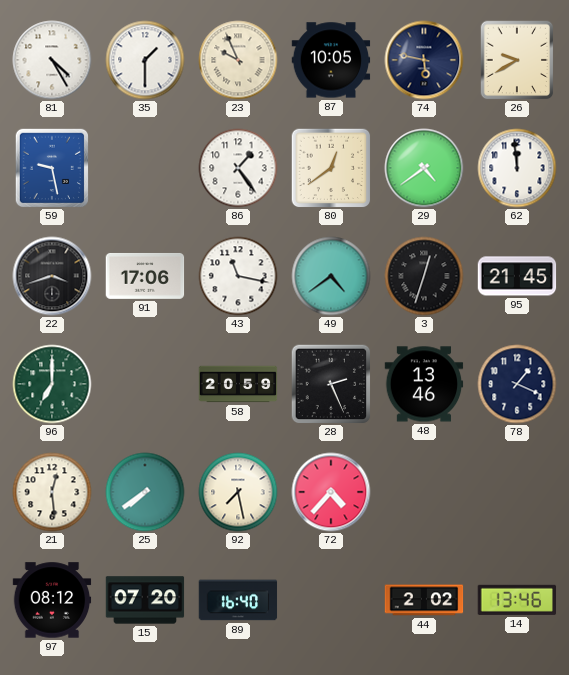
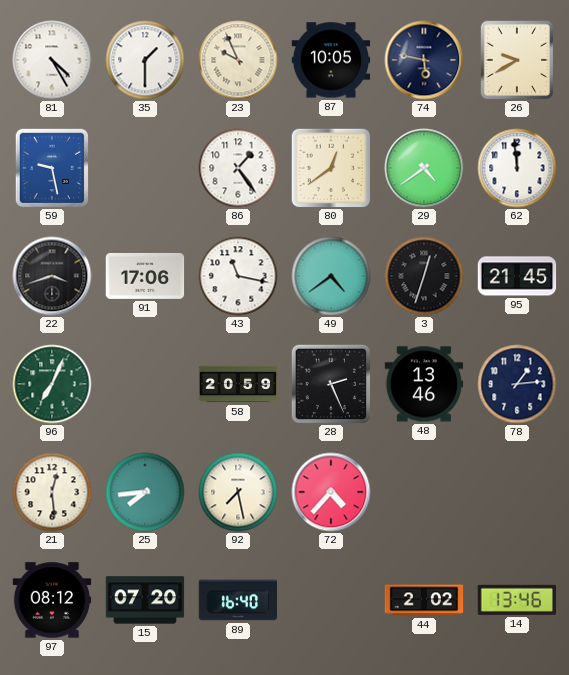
96: 7:00 -> 7:04 (52, 384)
78: 1:19 -> 1:14 (517, 384)
25: 7:39 -> 7:44 (145, 492)
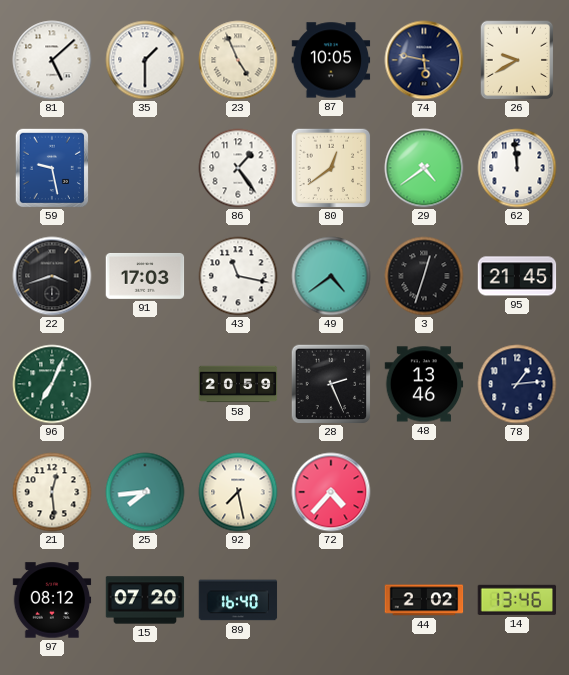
81: 4:25 -> 5:08 (52, 60)
23: 9:56 -> 4:56 (238, 60)
91: 17:06 -> 17:03 (145, 276)
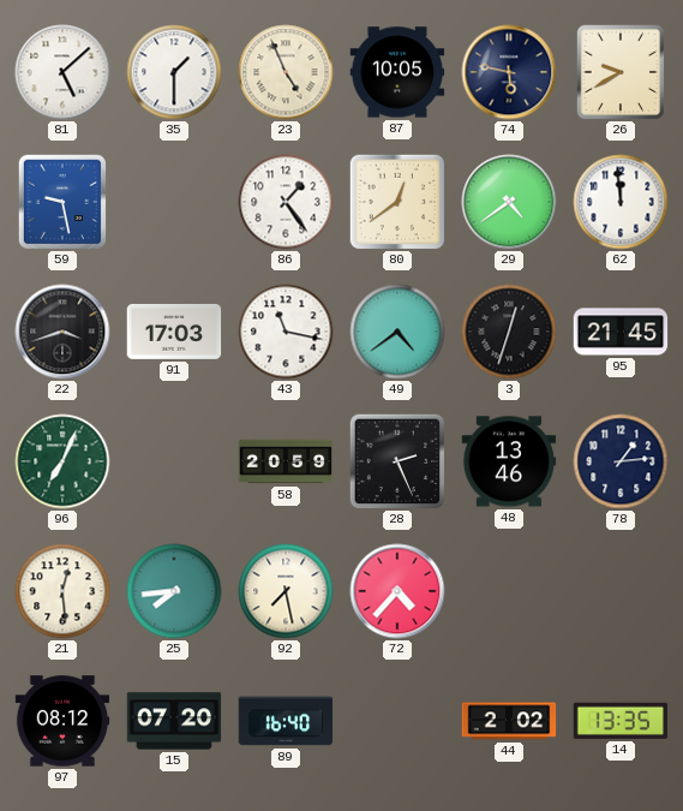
14: 13:46 -> 13:35 (621, 721)
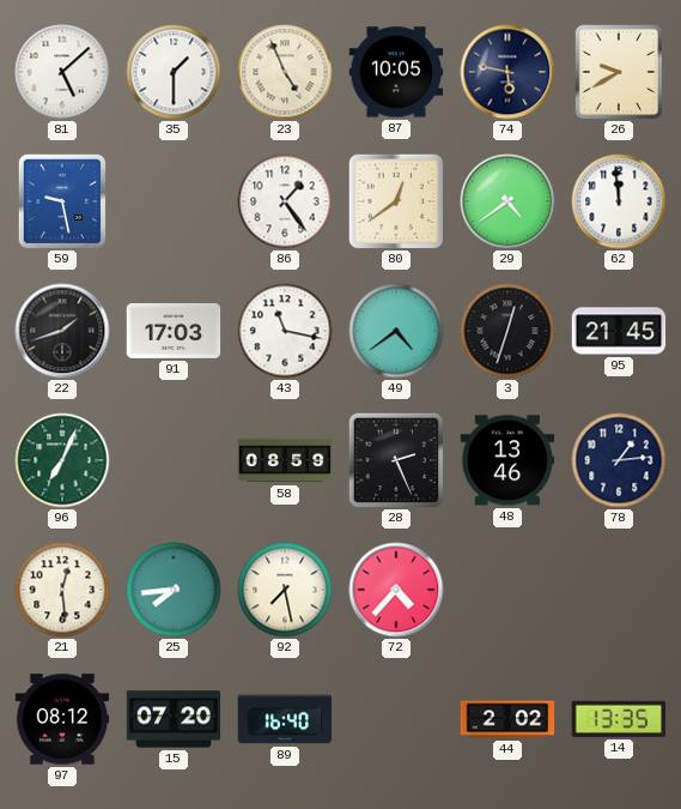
22: 3:42 -> 1:42 (62, 331)
58: 20:59 -> 08:59 (285, 460)
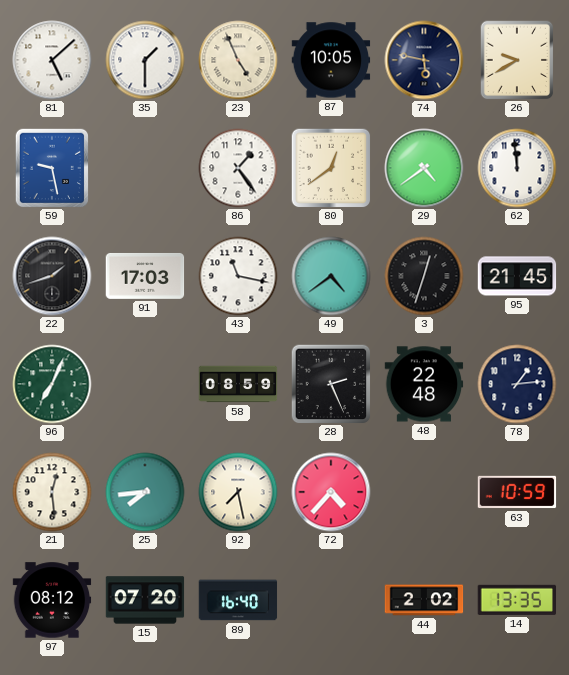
48: 13:46 -> 22:48 (424, 384)
63: none -> 10:59 (517, 492)
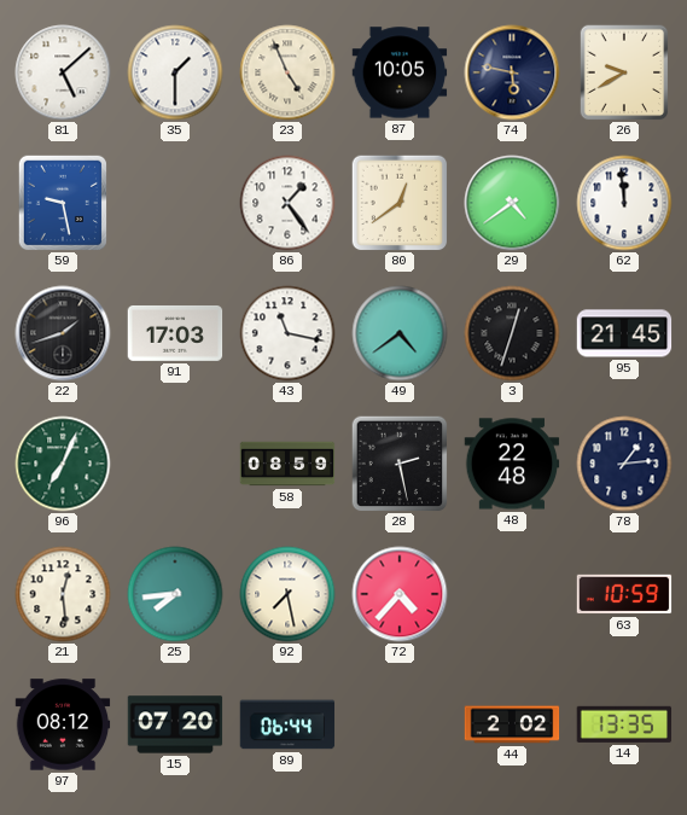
28: 2:26 -> 2:28 (400, 464)
89: 16:40 -> 06:44 (287, 724)
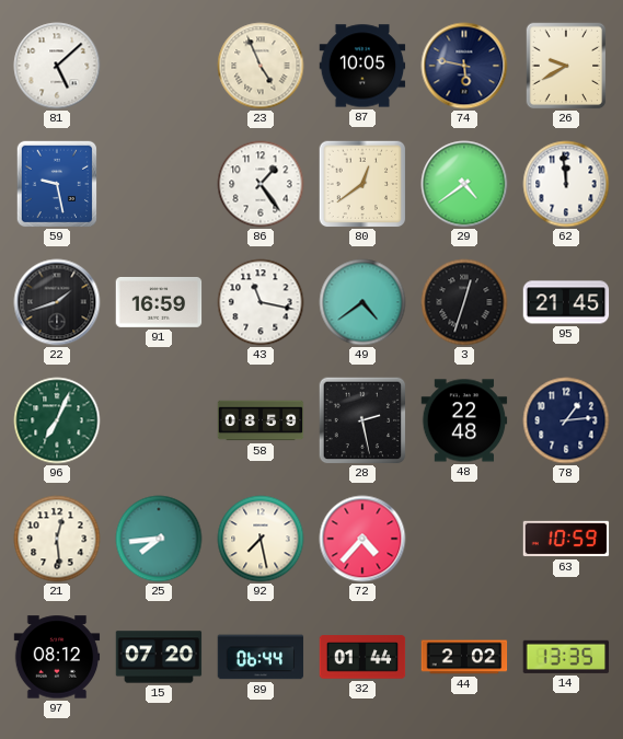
35: 1:30 -> none (175, 72)
91: 17:03 -> 16:59 (159, 302)
32: none -> 01:44 (362, 657)
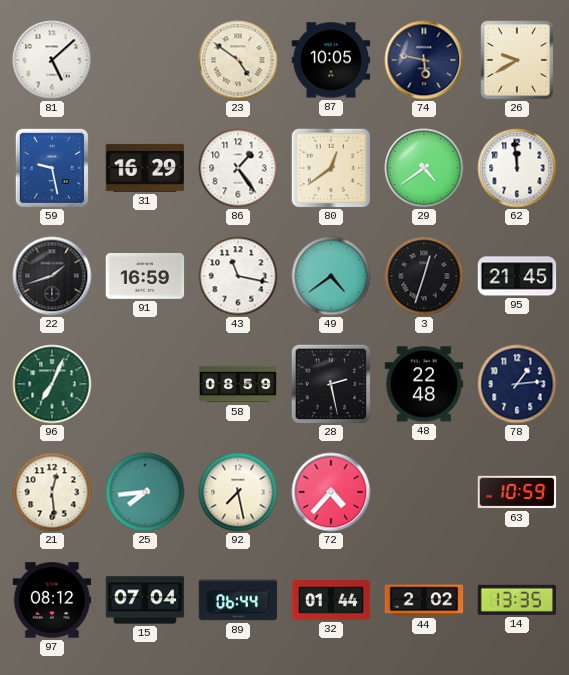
23: 4:56 -> 4:51 (238, 60)
31: none -> 16:29 (145, 168)
15: 07:20 -> 07:04 (145, 600)
